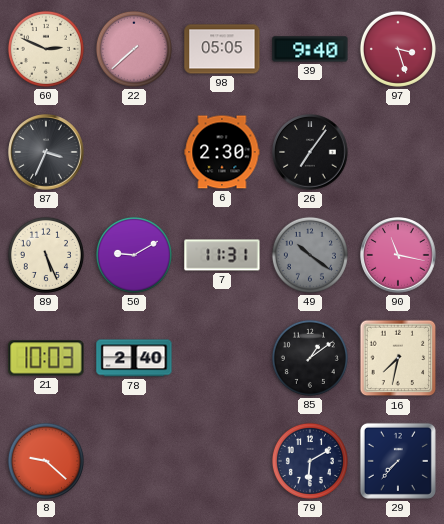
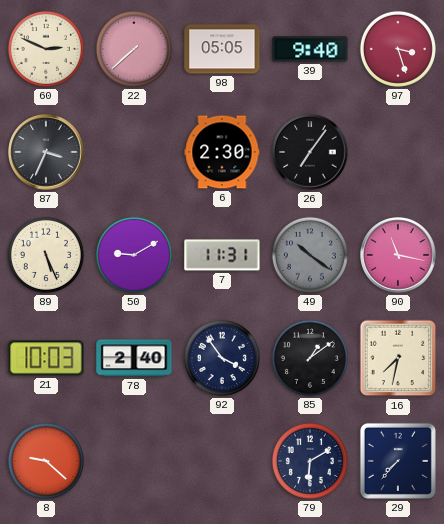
92: none -> 3:54 (222, 358)
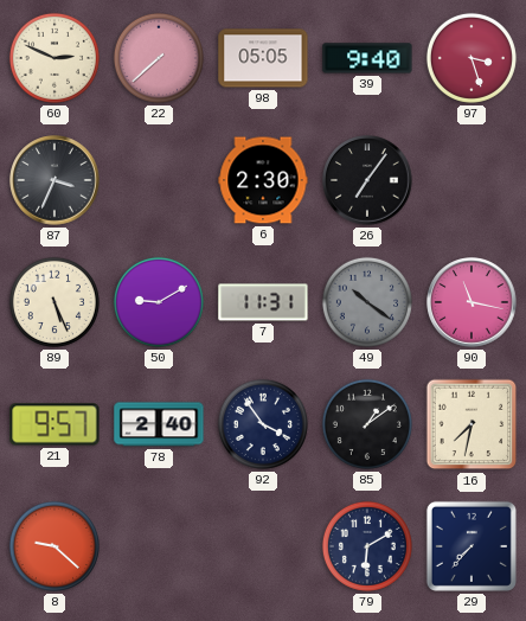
21: 10:03 -> 9:57 (54, 424)
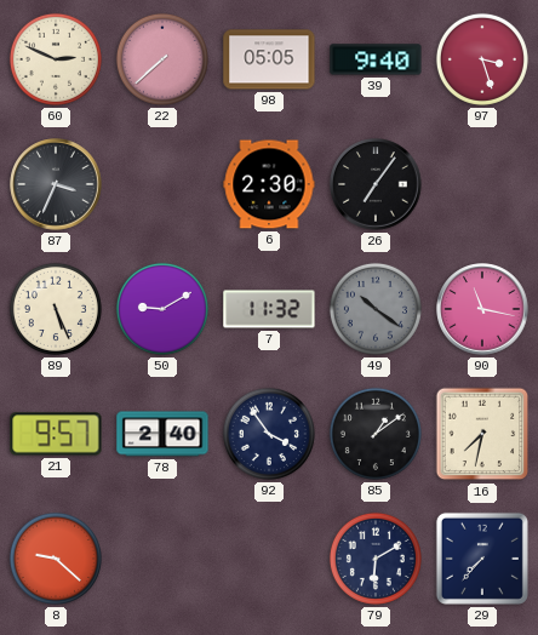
7: 11:31 -> 11:32 (269, 309)
